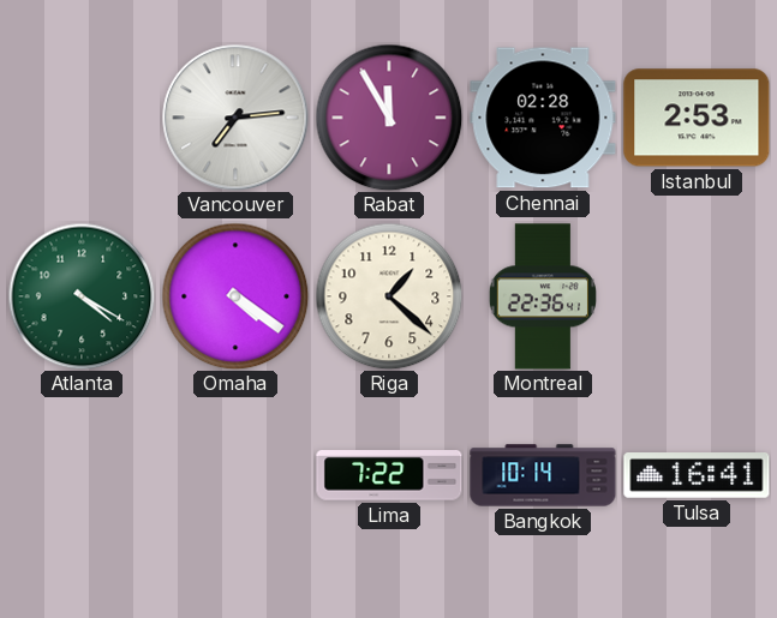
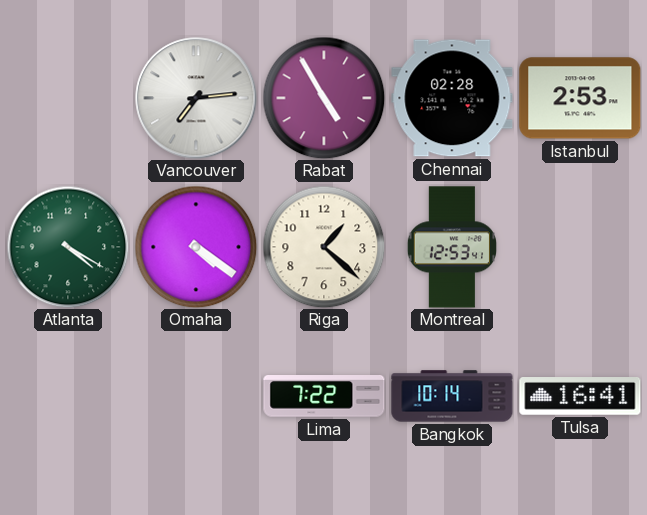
Rabat: 11:55 -> 4:55 (324, 98)
Montreal: 22:36 -> 12:53 (451, 247)
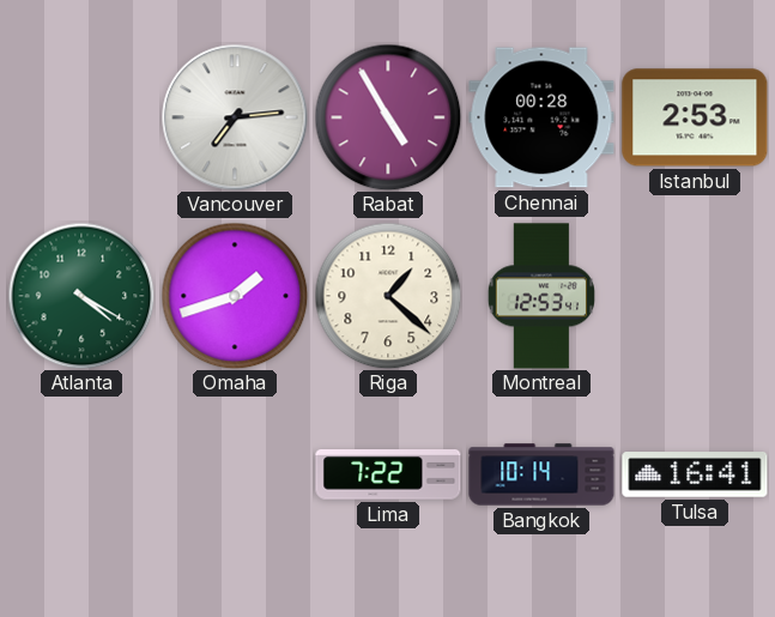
Chennai: 02:28 -> 00:28 (541, 117)
Omaha: 4:21 -> 1:42 (235, 296)
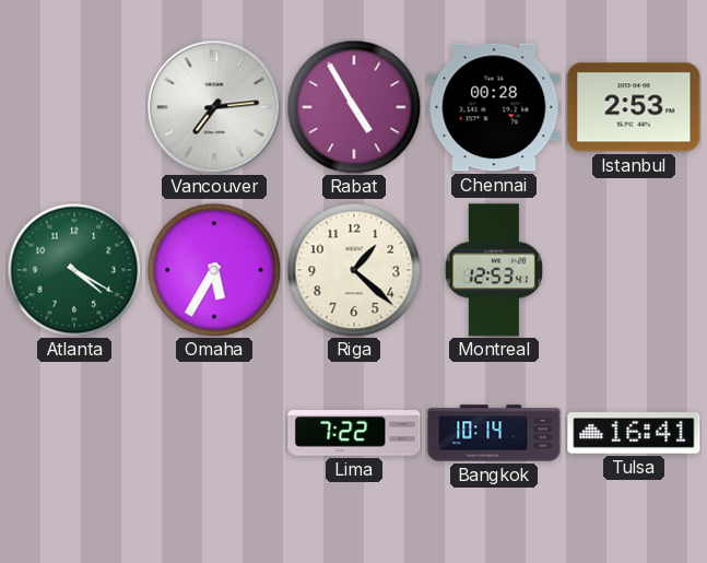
Omaha: 1:42 -> 5:35 (214, 270)
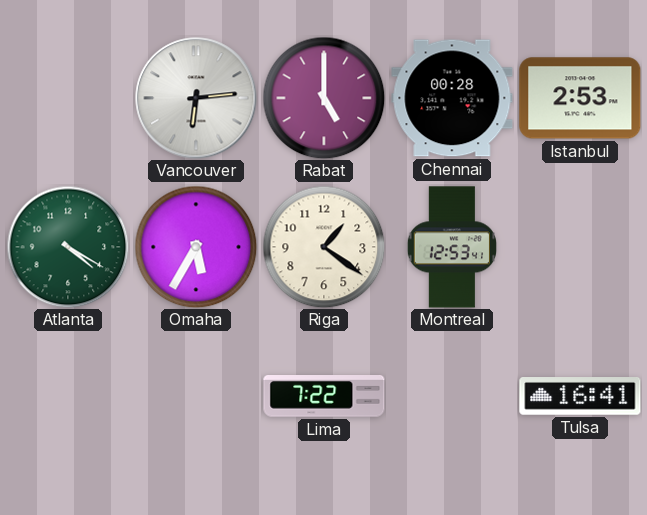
Vancouver: 7:14 -> 6:14 (196, 98)
Rabat: 4:55 -> 5:00 (324, 98)
Riga: 1:22 -> 1:21 (324, 247)
Bangkok: 10:14 -> none (494, 433)
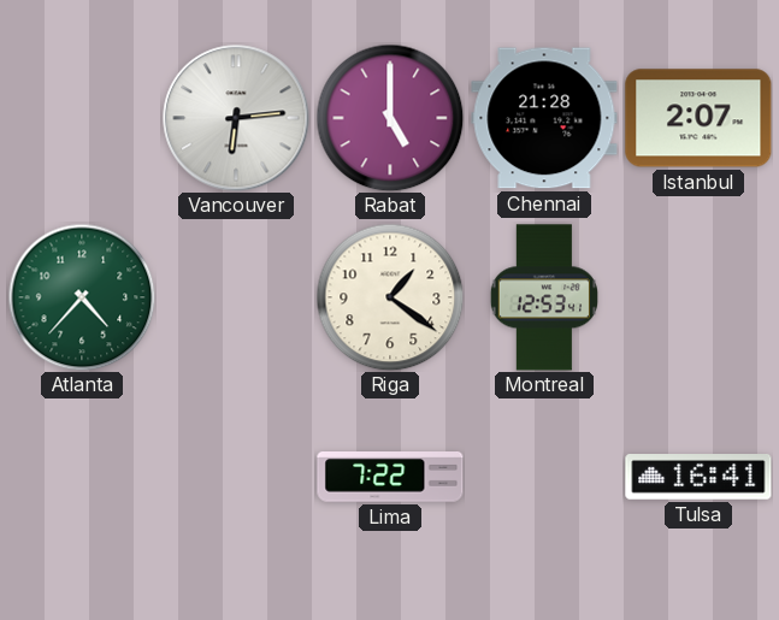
Chennai: 00:28 -> 21:28 (544, 118)
Istanbul: 2:53 -> 2:07 (698, 118)
Atlanta: 4:20 -> 4:37 (82, 297)
Omaha: 5:35 -> none (196, 247)
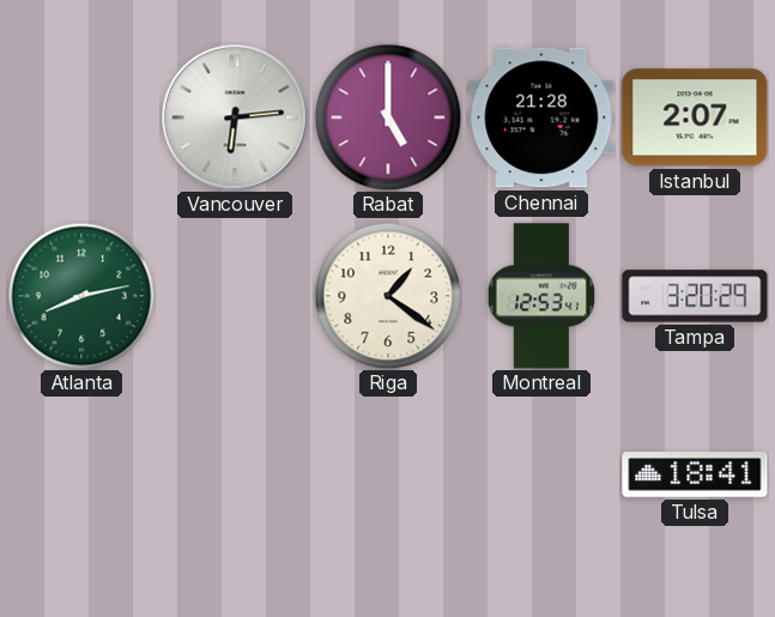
Atlanta: 4:37 -> 8:13 (81, 296)
Tampa: none -> 3:20 (695, 296)
Lima: 7:22 -> none (390, 478)
Tulsa: 16:41 -> 18:41 (695, 474)
